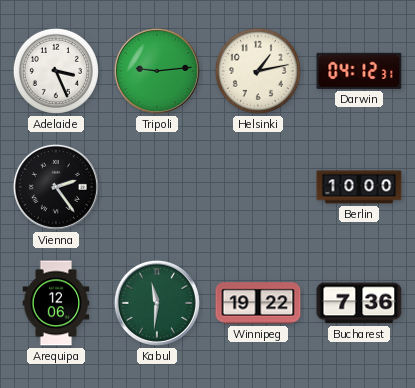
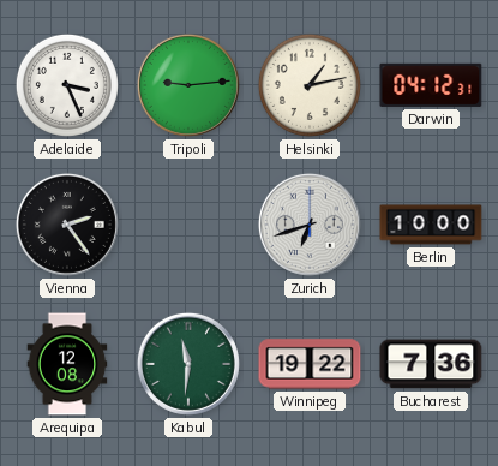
Zurich: none -> 6:42 (310, 225)
Arequipa: 12:06 -> 12:08 (67, 364)
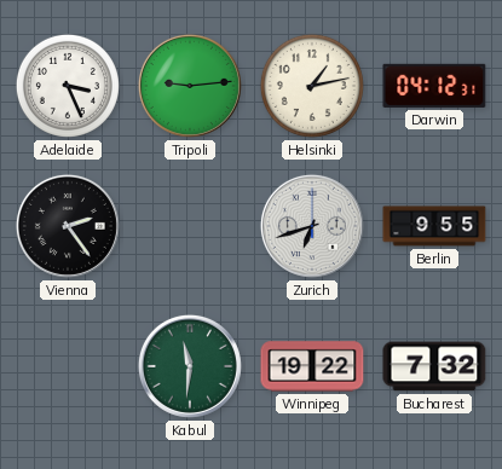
Berlin: 10:00 -> 9:55 (434, 226)
Arequipa: 12:08 -> none (67, 364)
Bucharest: 7:36 -> 7:32 (434, 366)
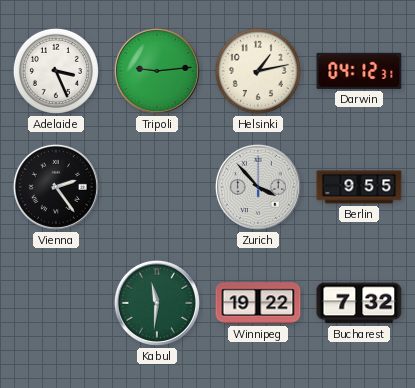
Zurich: 6:42 -> 3:53 (258, 187)
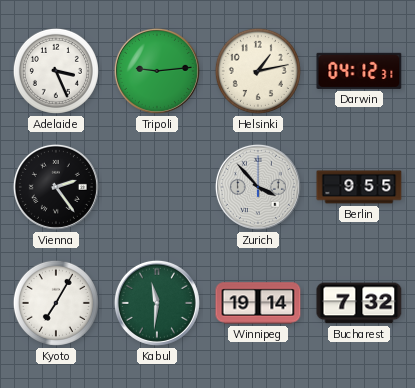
Kyoto: none -> 7:05 (56, 303)
Winnipeg: 19:22 -> 19:14 (258, 303)
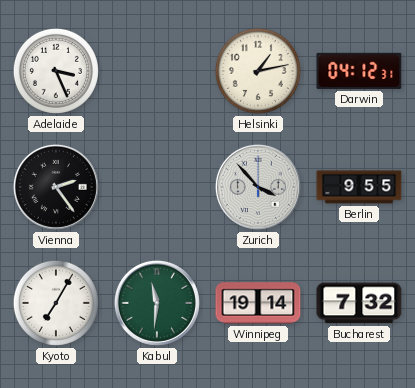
Tripoli: 9:14 -> none (157, 71)
